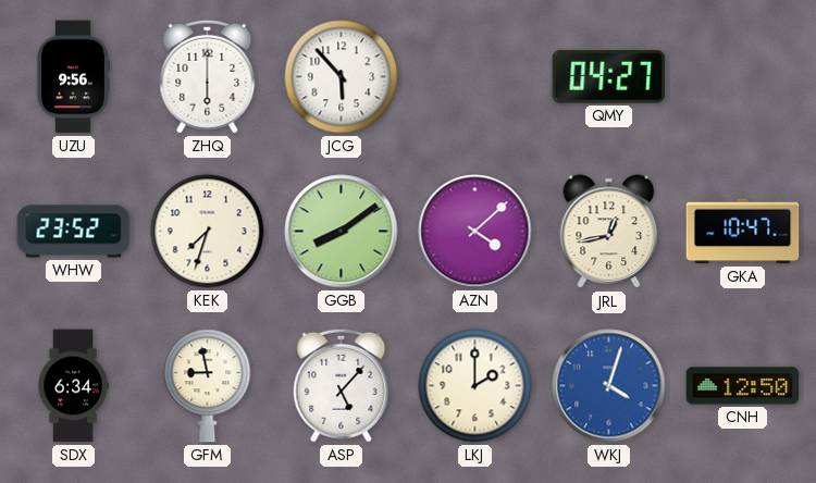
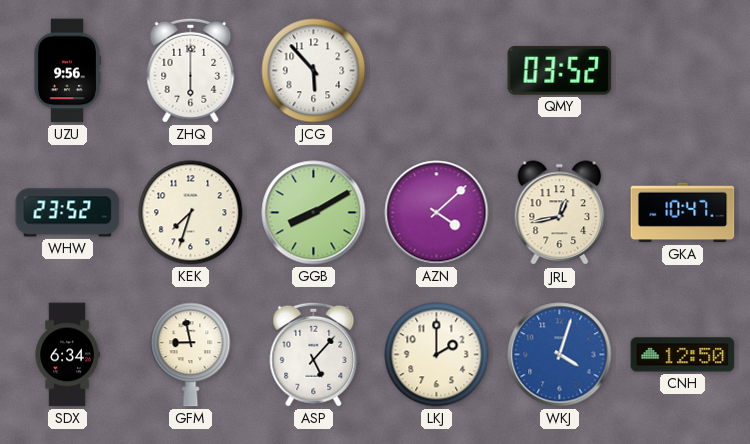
QMY: 04:27 -> 03:52 (560, 70)
GGB: 8:09 -> 8:10 (314, 213)
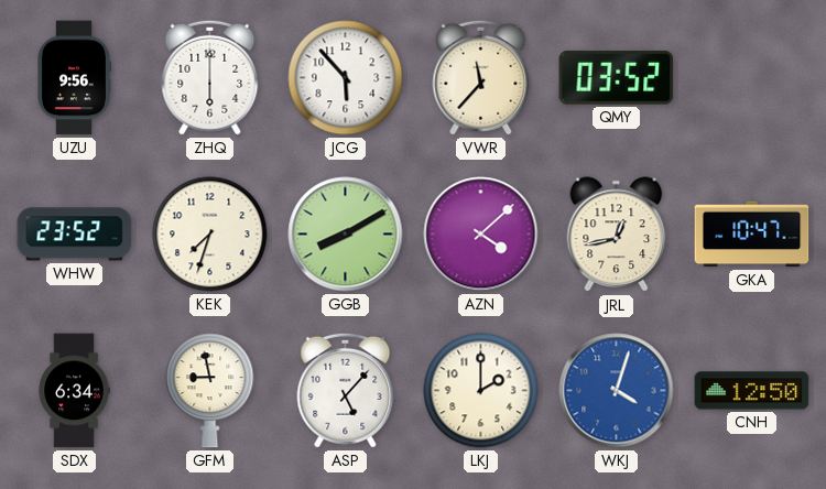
VWR: none -> 11:37 (481, 77)
